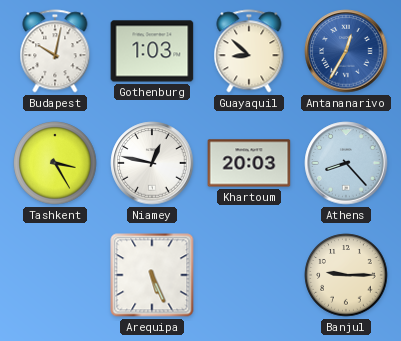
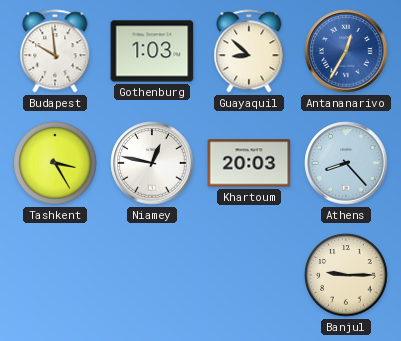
Budapest: 10:02 -> 9:59 (55, 51)
Arequipa: 5:26 -> none (152, 275)
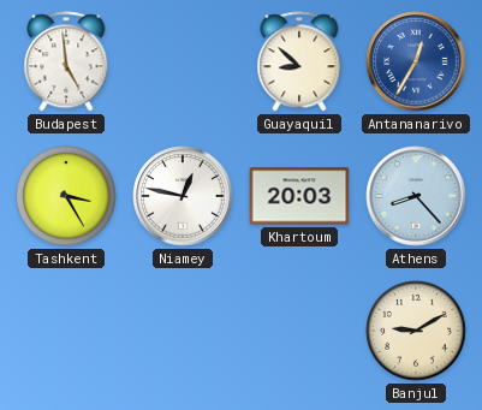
Budapest: 9:59 -> 4:59 (66, 61)
Gothenburg: 1:03 -> none (152, 51)
Banjul: 9:15 -> 9:10 (416, 331)
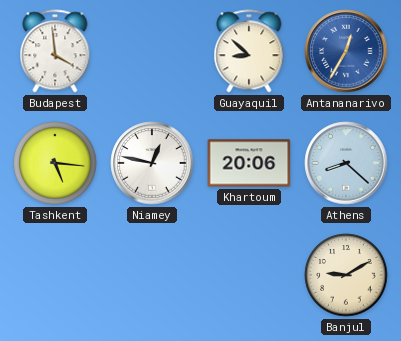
Budapest: 4:59 -> 3:59 (55, 51)
Tashkent: 3:25 -> 5:16 (55, 163)
Khartoum: 20:03 -> 20:06 (249, 163)
Athens: 8:23 -> 8:22 (346, 163)
